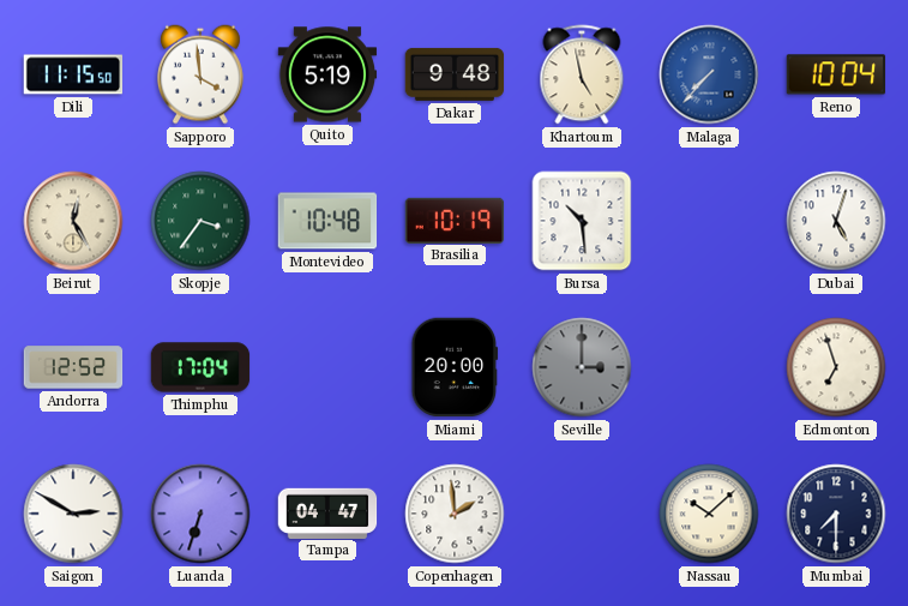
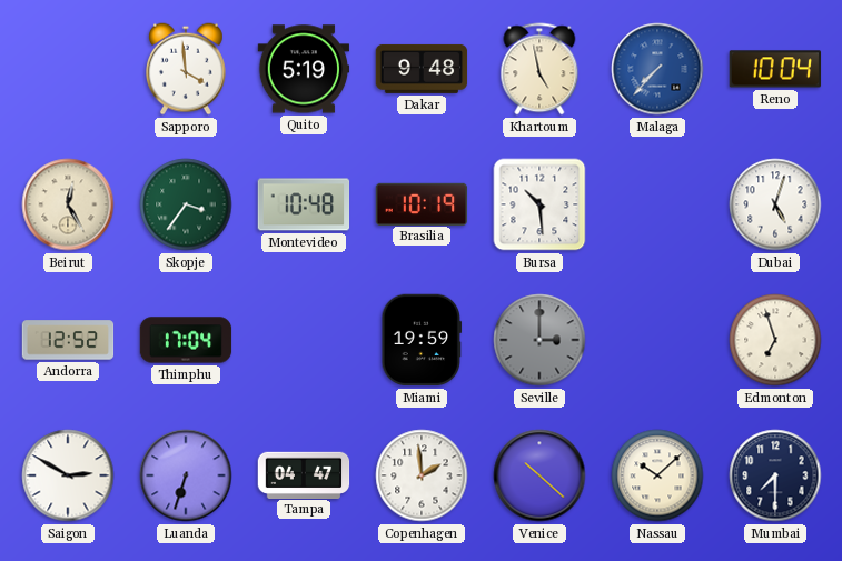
Dili: 11:15 -> none (73, 74)
Miami: 20:00 -> 19:59 (422, 340)
Venice: none -> 10:22 (539, 475)
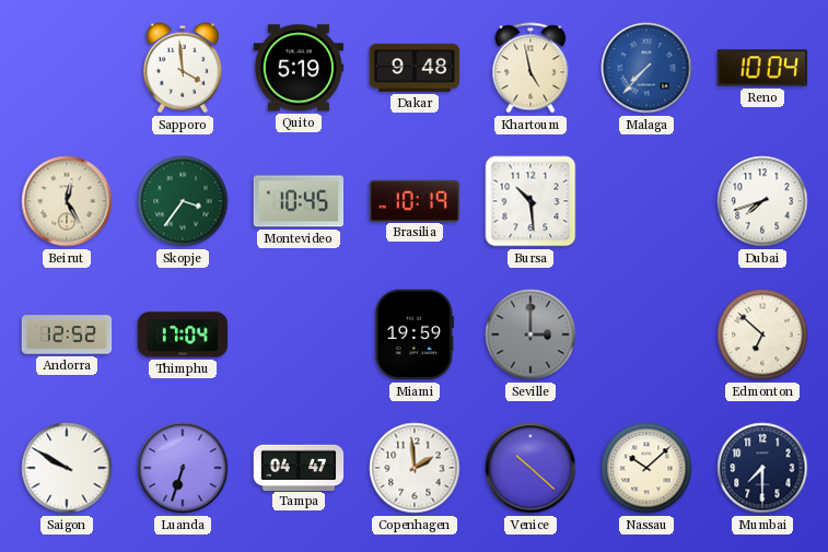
Montevideo: 10:48 -> 10:45 (299, 201)
Dubai: 5:03 -> 7:42 (762, 201)
Edmonton: 6:57 -> 6:52 (762, 334)
Saigon: 2:50 -> 9:50 (67, 468)
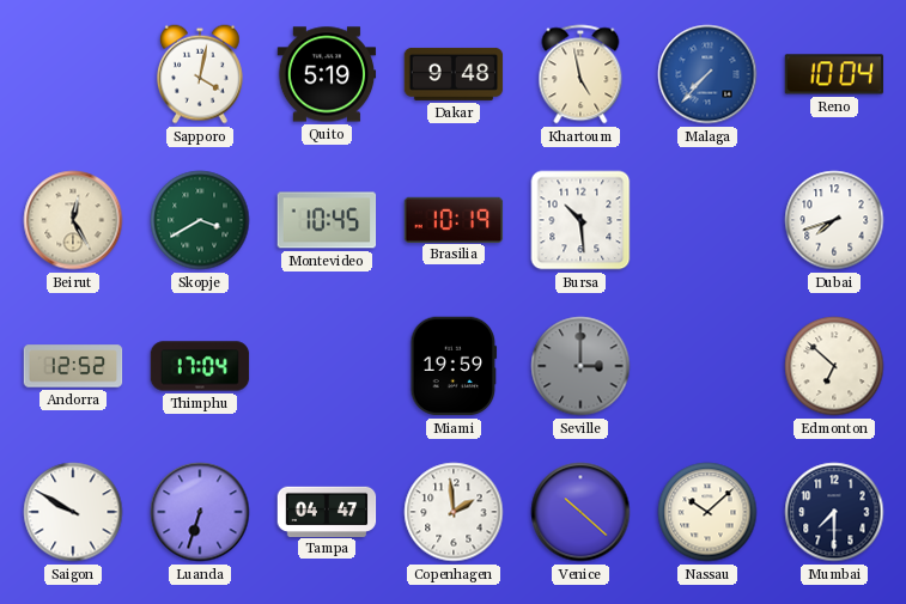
Sapporo: 3:59 -> 4:02 (201, 74)
Skopje: 3:36 -> 3:40 (200, 220)
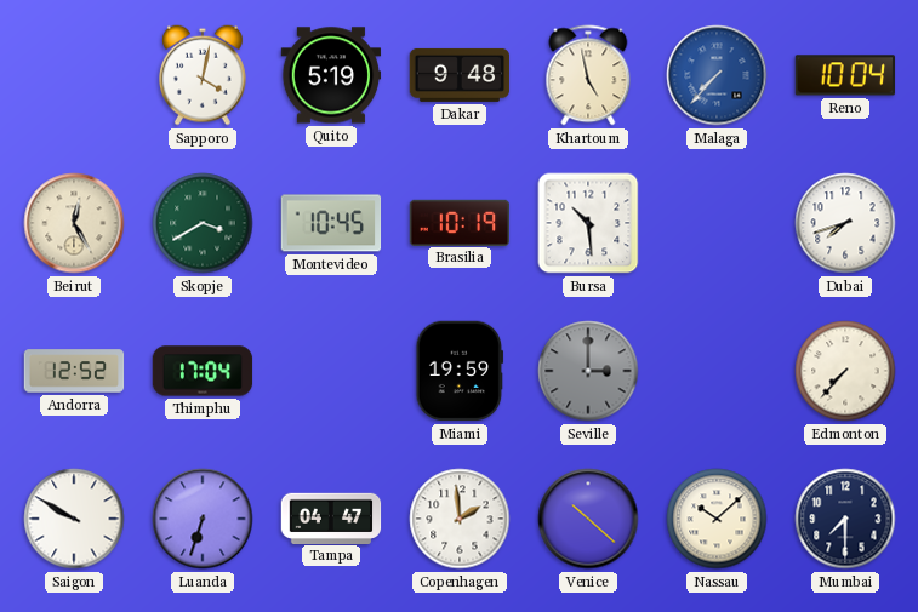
Edmonton: 6:52 -> 7:37 (845, 371)
